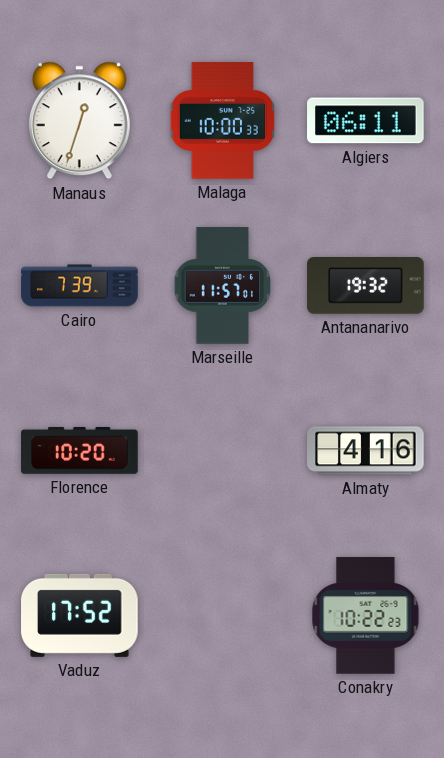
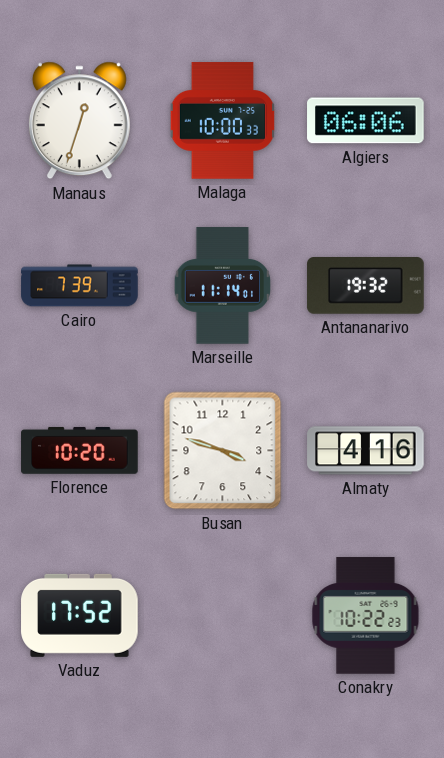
Algiers: 06:11 -> 06:06 (366, 121)
Marseille: 11:57 -> 11:14 (223, 286)
Busan: none -> 3:48 (223, 451)
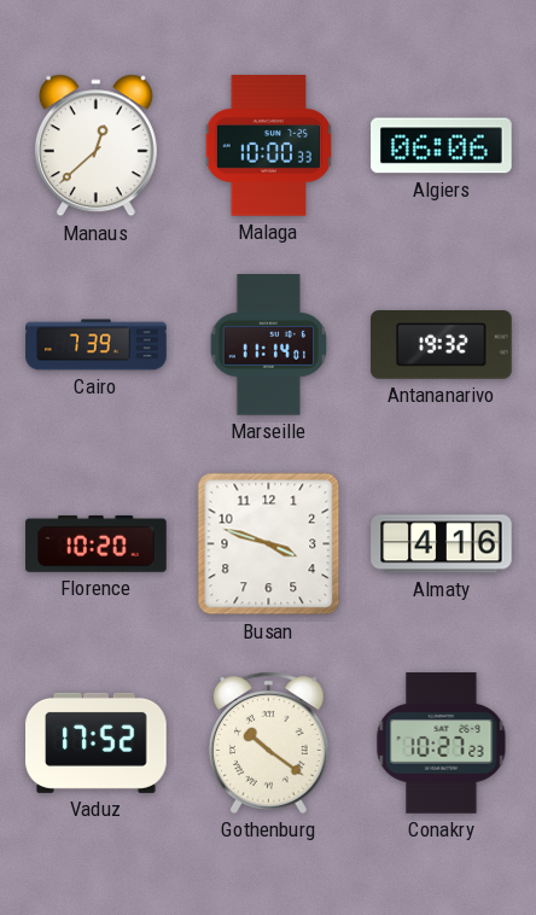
Manaus: 12:33 -> 12:38 (95, 146)
Gothenburg: none -> 10:21 (269, 742)
Conakry: 10:22 -> 10:27 (442, 744)
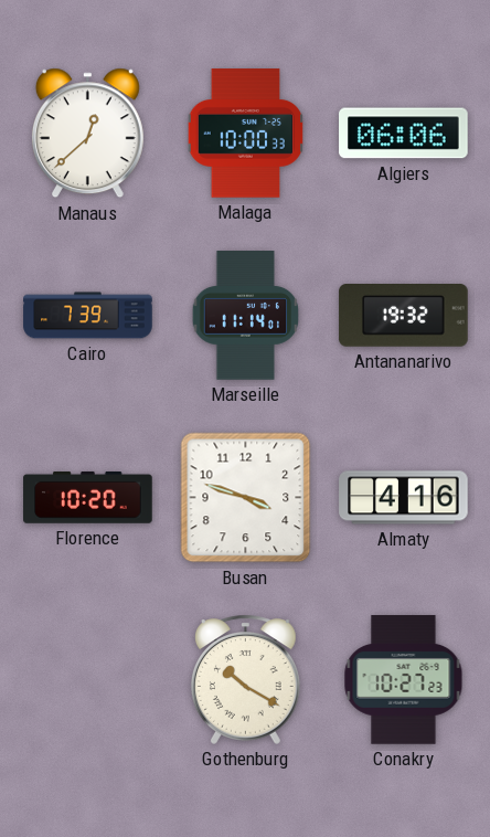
Vaduz: 17:52 -> none (97, 742)
Gothenburg: 10:21 -> 10:20 (246, 679)
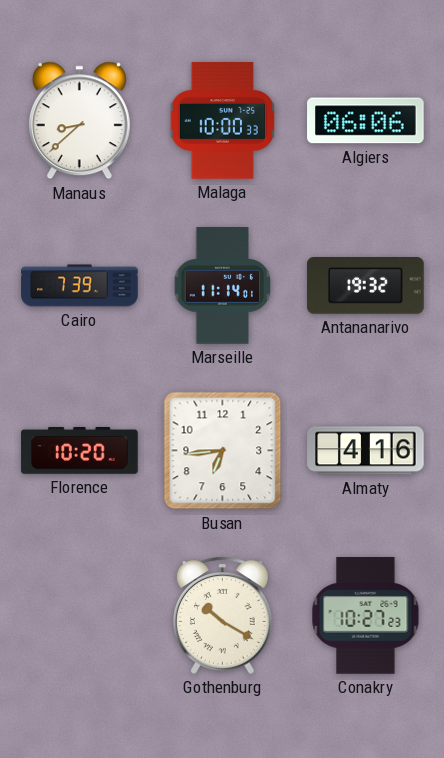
Manaus: 12:38 -> 8:38 (79, 121)
Busan: 3:48 -> 6:44 (223, 451)
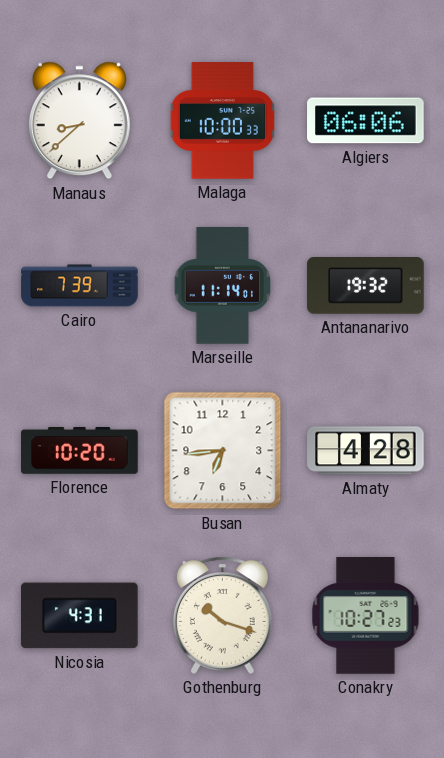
Almaty: 4:16 -> 4:28 (366, 451)
Nicosia: none -> 4:31 (80, 616)
Gothenburg: 10:20 -> 10:18 (223, 615)
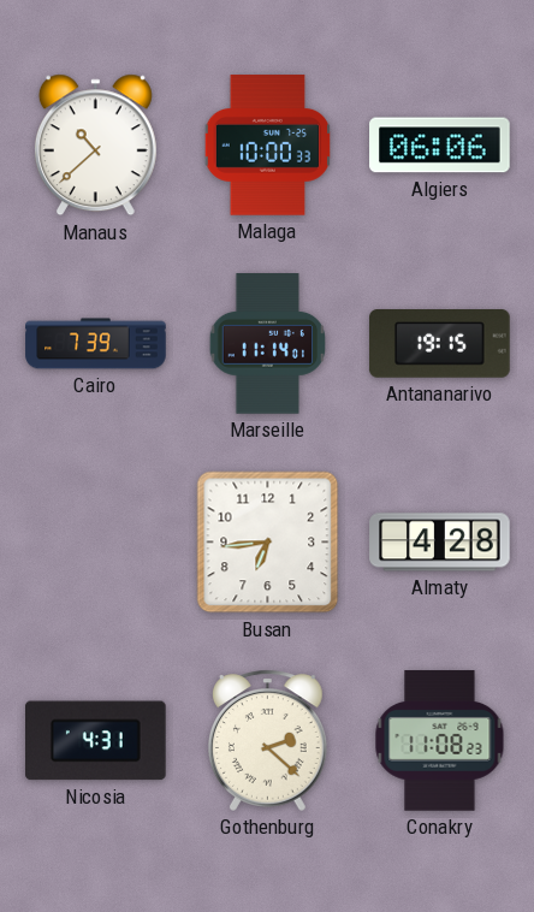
Manaus: 8:38 -> 10:38 (95, 146)
Antananarivo: 19:32 -> 19:15 (440, 344)
Florence: 10:20 -> none (80, 451)
Gothenburg: 10:18 -> 2:22 (268, 740)
Conakry: 10:27 -> 11:08 (440, 741)
